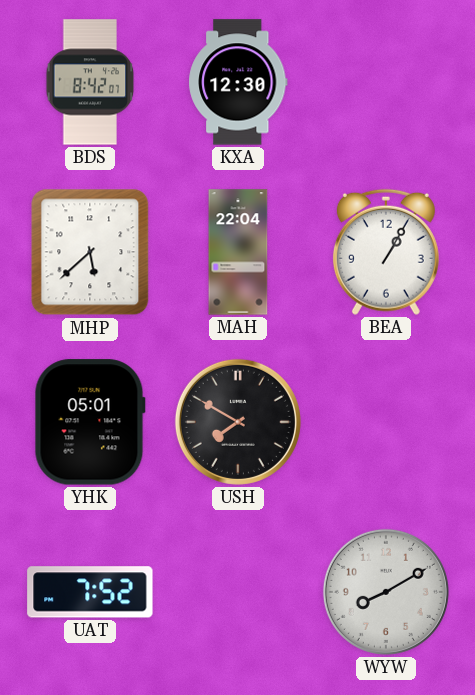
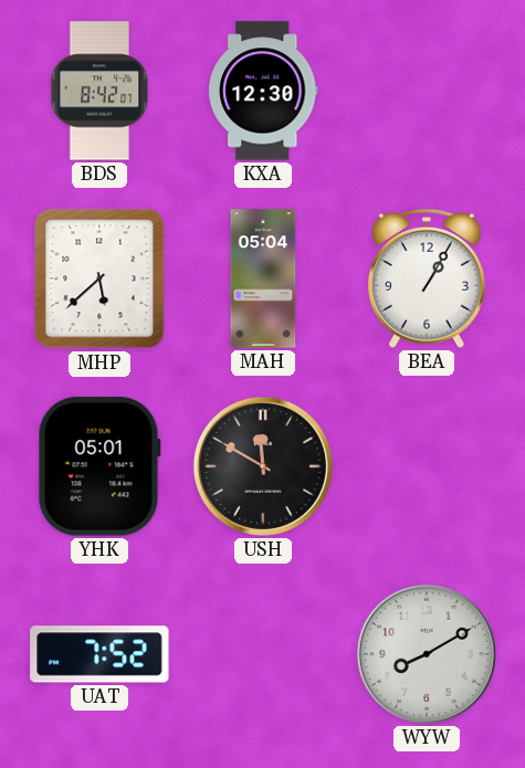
MAH: 22:04 -> 05:04 (263, 278)
USH: 7:50 -> 11:50 (263, 466)
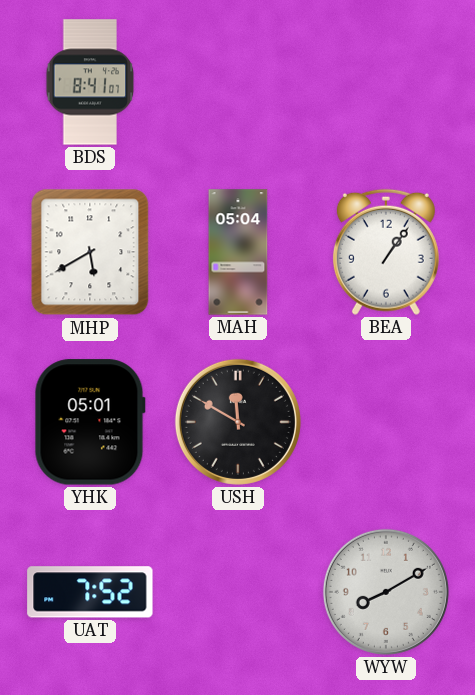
BDS: 8:42 -> 8:41 (90, 82)
KXA: 12:30 -> none (263, 91)
MHP: 5:38 -> 5:40 (90, 252)
BEA: 1:05 -> 1:06 (386, 252)
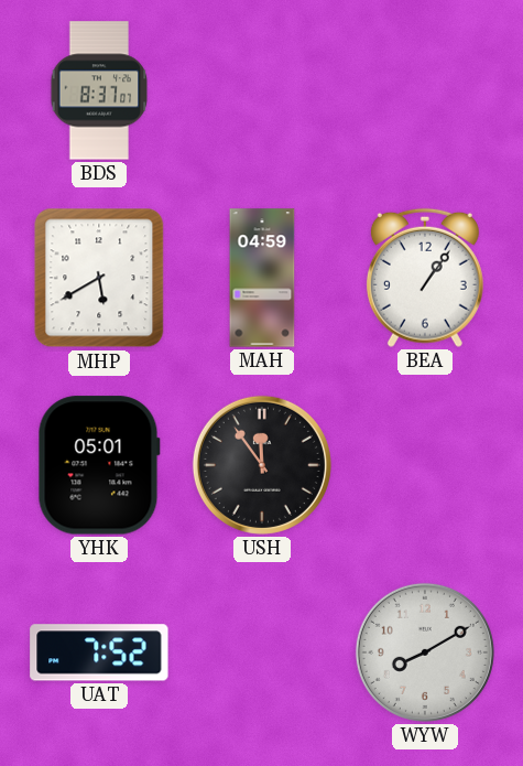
BDS: 8:41 -> 8:37 (99, 90)
MAH: 05:04 -> 04:59 (262, 278)
USH: 11:50 -> 11:54 (262, 465)
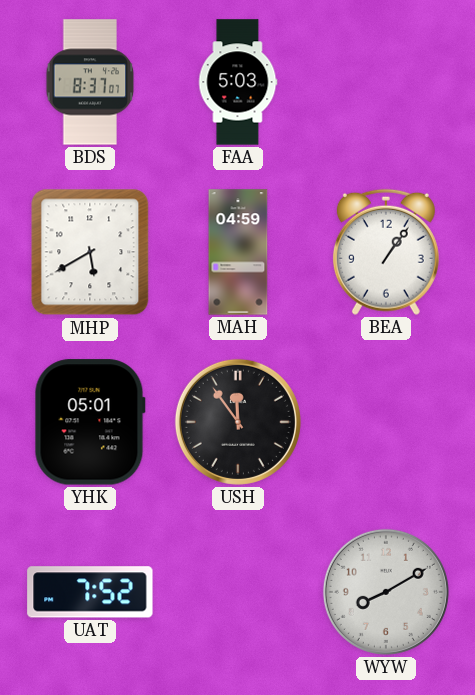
FAA: none -> 5:03 (238, 82)
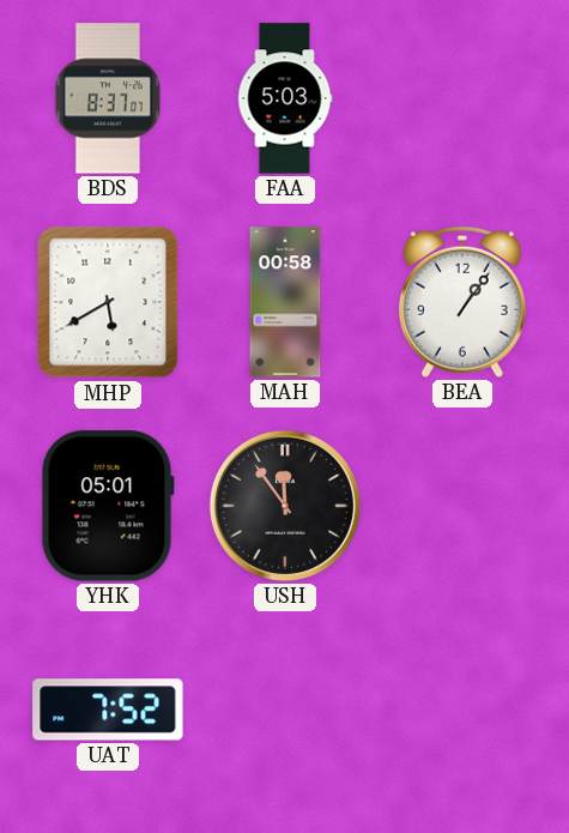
MAH: 04:59 -> 00:58 (285, 302)
WYW: 8:10 -> none (386, 592)
